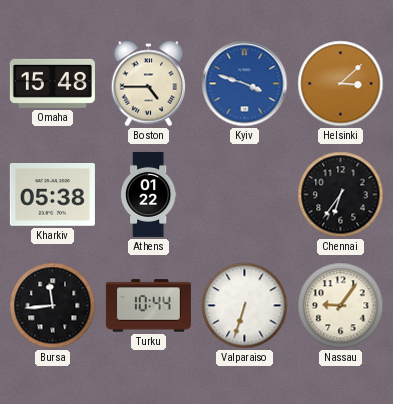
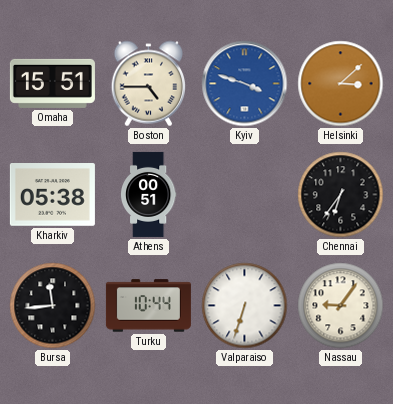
Omaha: 15:48 -> 15:51 (52, 83)
Athens: 01:22 -> 00:51 (148, 194)
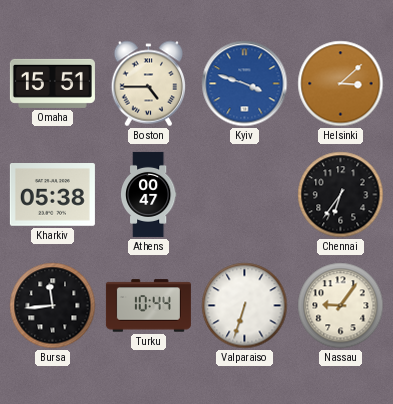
Athens: 00:51 -> 00:47 (148, 194)
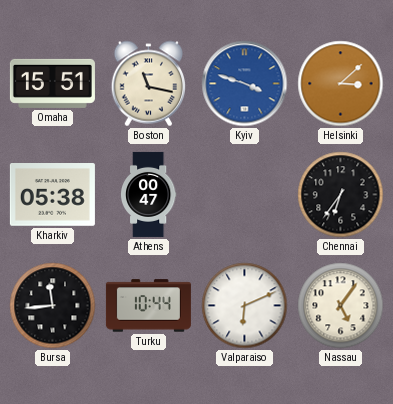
Boston: 4:45 -> 11:17 (148, 84)
Valparaiso: 6:33 -> 6:11 (245, 306)
Nassau: 9:06 -> 5:06 (341, 306)
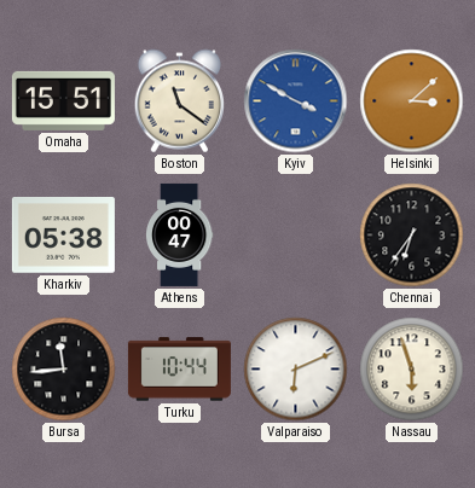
Boston: 11:17 -> 11:21 (179, 101)
Kyiv: 3:48 -> 3:50 (296, 101)
Nassau: 5:06 -> 5:57 (412, 370)
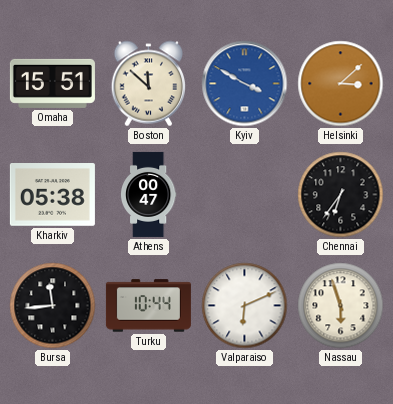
Boston: 11:21 -> 11:52 (148, 84)
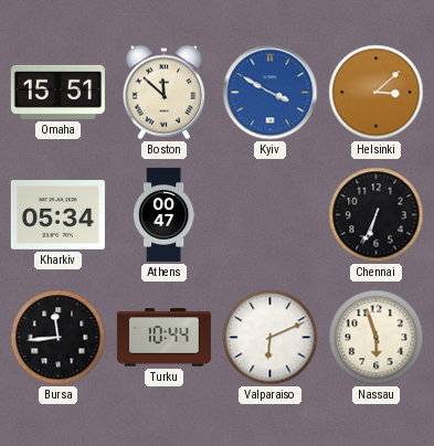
Kharkiv: 05:38 -> 05:34 (57, 215)
Chennai: 6:36 -> 6:34 (377, 215)
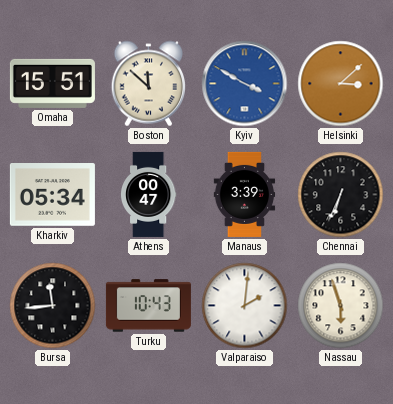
Manaus: none -> 3:39 (245, 194)
Turku: 10:44 -> 10:43 (148, 306)
Valparaiso: 6:11 -> 2:01 (245, 306)
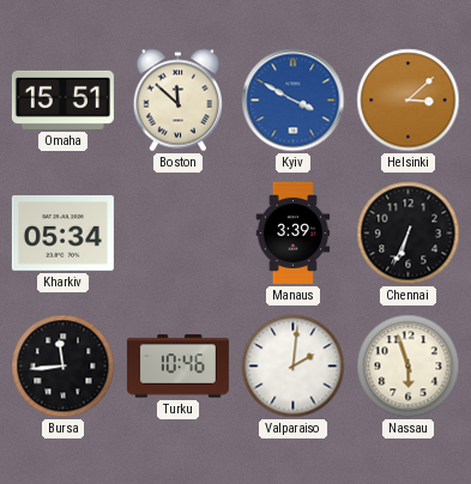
Athens: 00:47 -> none (148, 194)
Turku: 10:43 -> 10:46 (177, 367)
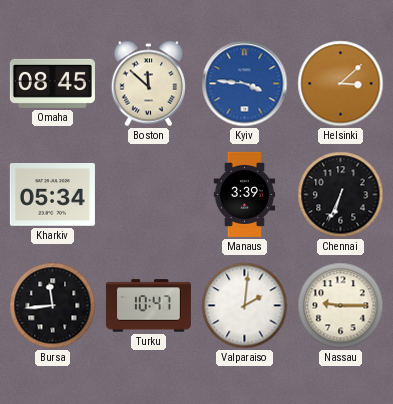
Omaha: 15:51 -> 08:45 (52, 83)
Kyiv: 3:50 -> 3:46 (245, 84)
Turku: 10:46 -> 10:47 (148, 306)
Nassau: 5:57 -> 9:15 (341, 306)
